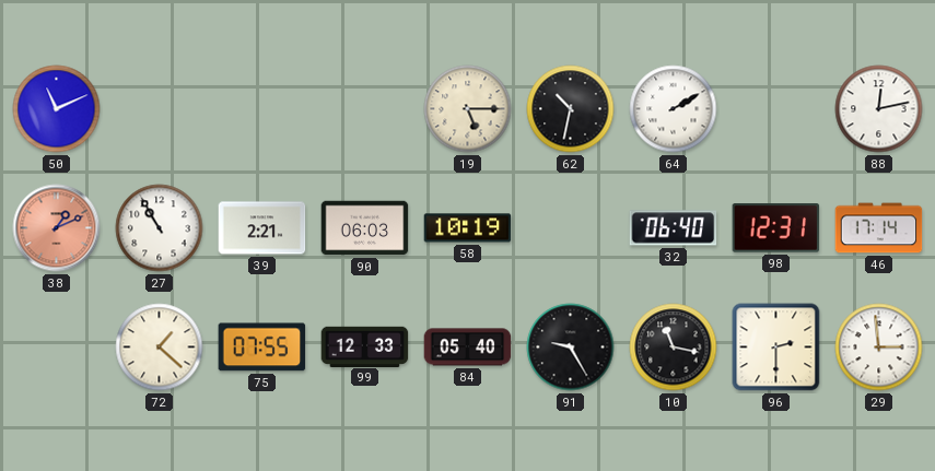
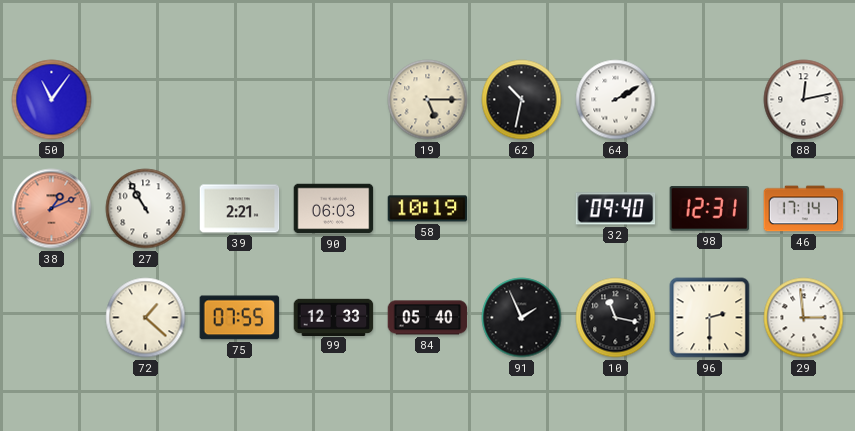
50: 11:11 -> 11:06 (52, 100)
32: 06:40 -> 09:40 (616, 209)
91: 9:25 -> 1:56 (522, 318)
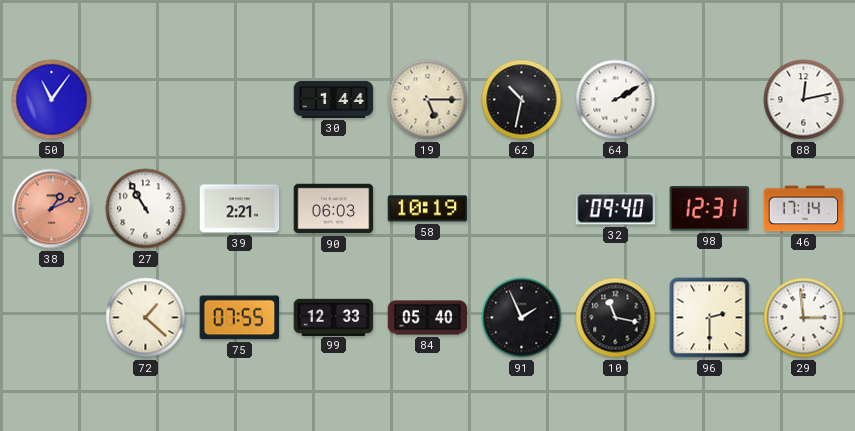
30: none -> 1:44 (334, 99)
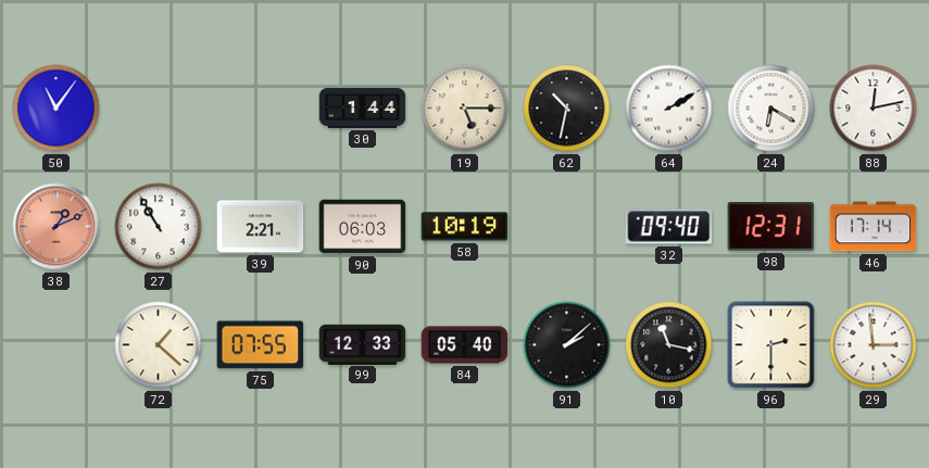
24: none -> 6:20 (771, 109)
91: 1:56 -> 2:08 (567, 345)
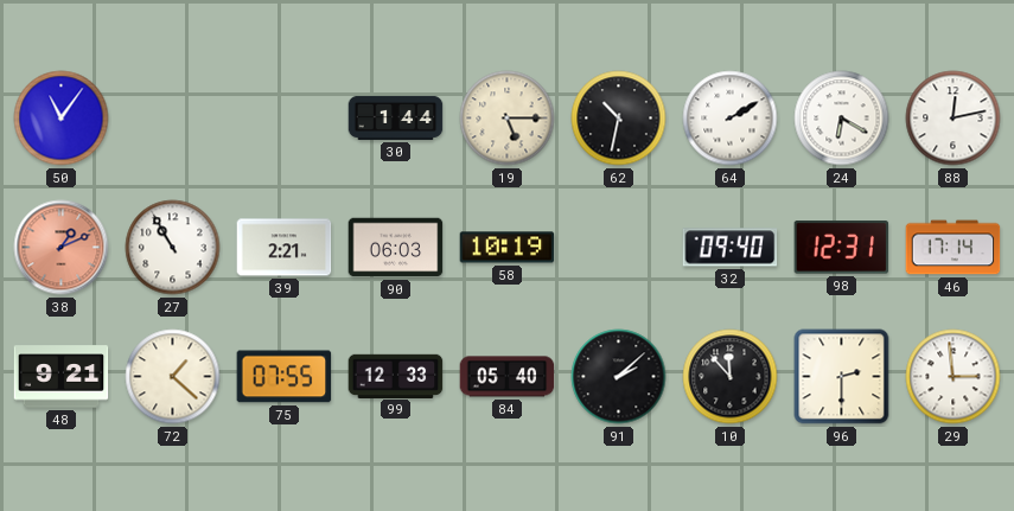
48: none -> 9:21 (62, 377)
10: 11:17 -> 11:53 (731, 377)
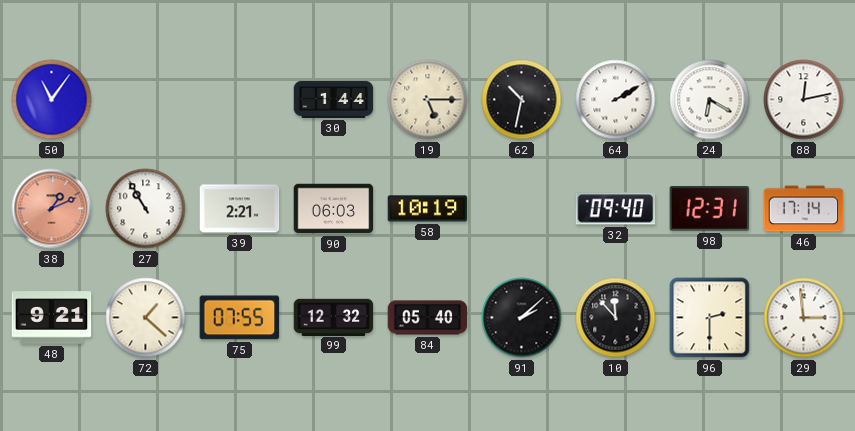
99: 12:33 -> 12:32 (334, 317)
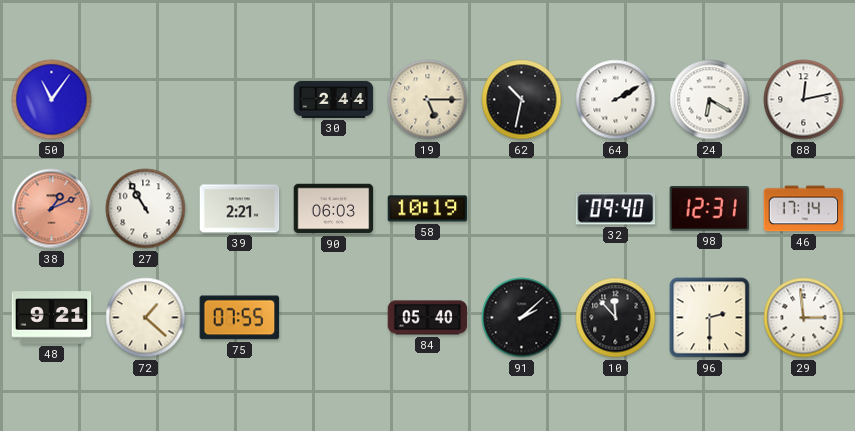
30: 1:44 -> 2:44 (334, 99)
99: 12:32 -> none (334, 317)
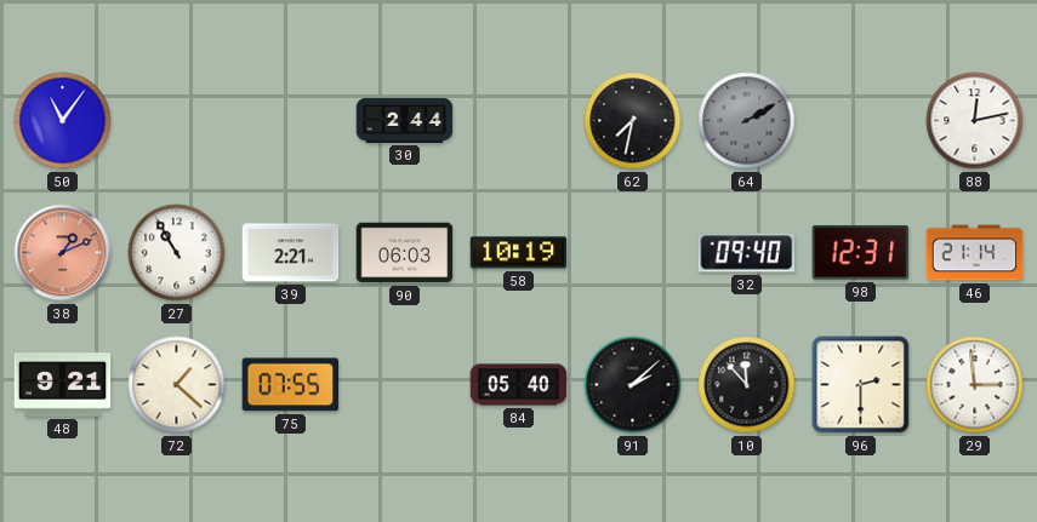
19: 5:15 -> none (428, 100)
62: 10:32 -> 7:32 (633, 121)
64 dial: white -> grey (747, 121)
24: 6:20 -> none (710, 100)
46: 17:14 -> 21:14 (975, 253)
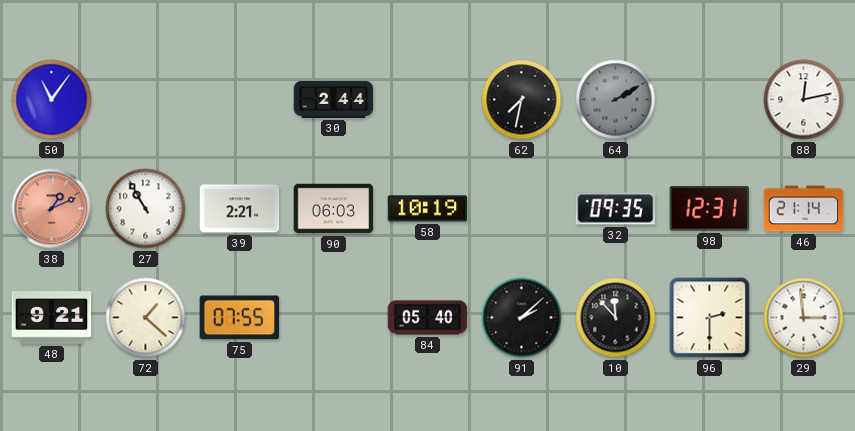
32: 09:40 -> 09:35 (616, 209)
